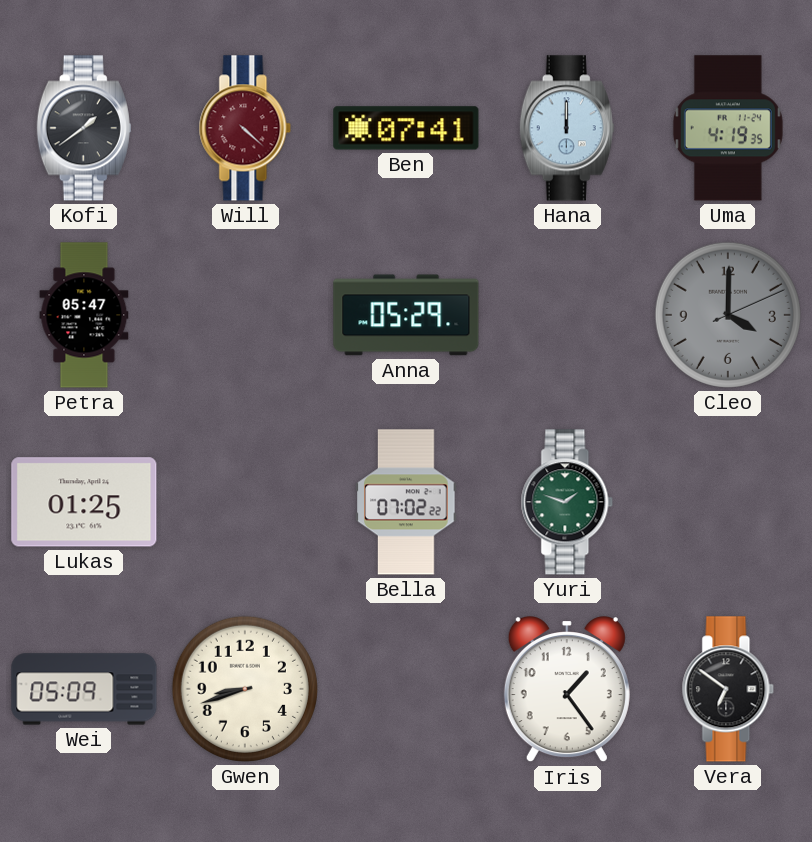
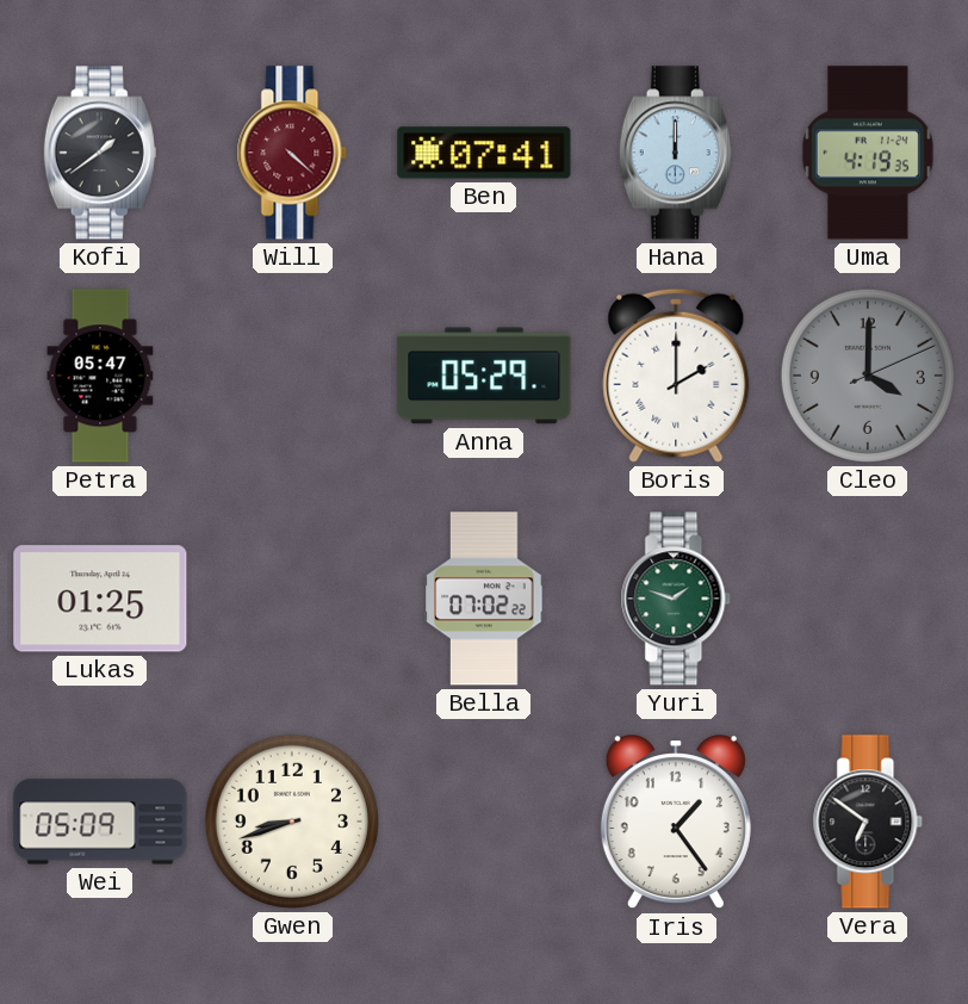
Boris: none -> 2:00 (676, 376)
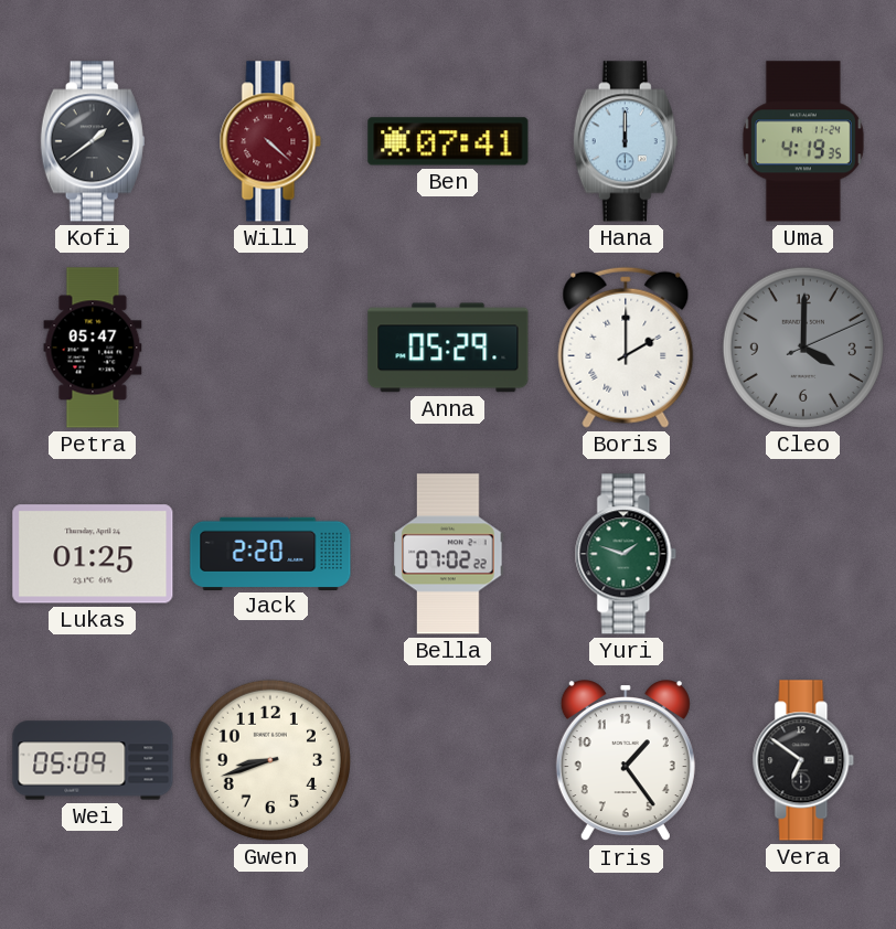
Jack: none -> 2:20 (270, 553)
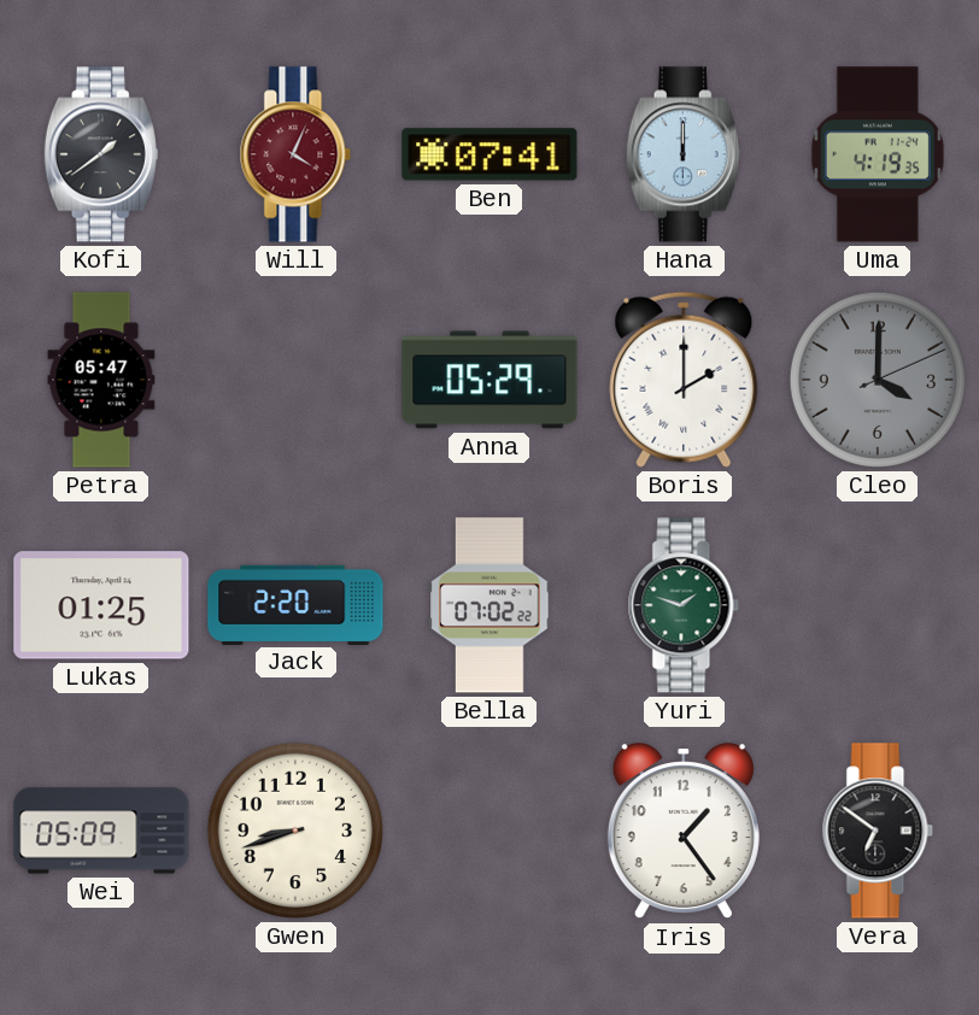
Will: 4:22 -> 4:04 (295, 154)
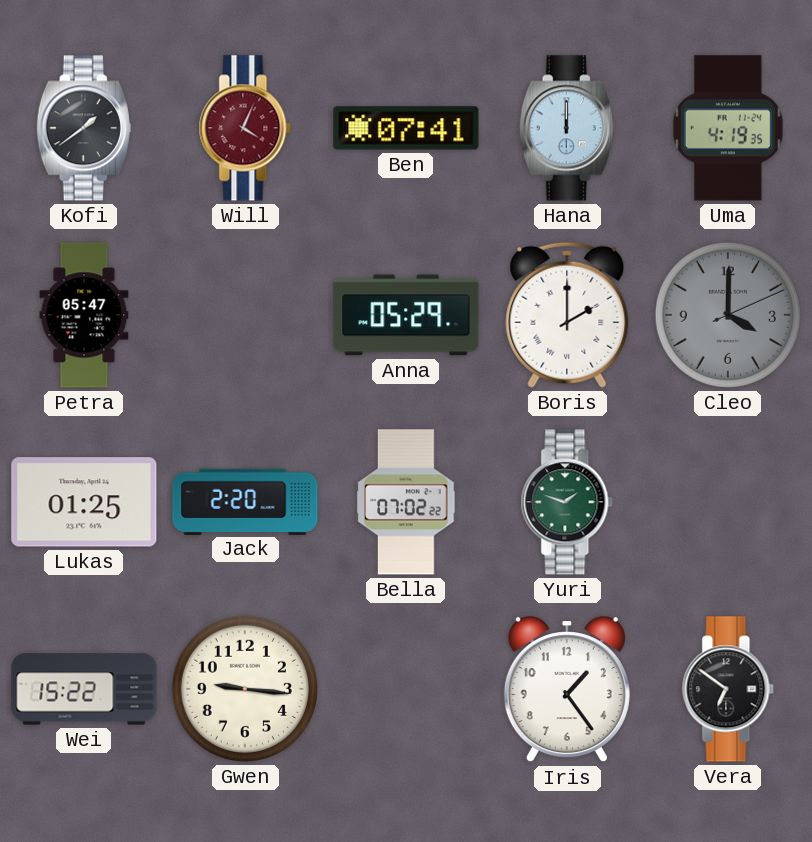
Wei: 05:09 -> 15:22 (84, 689)
Gwen: 8:42 -> 9:16 (245, 689)
